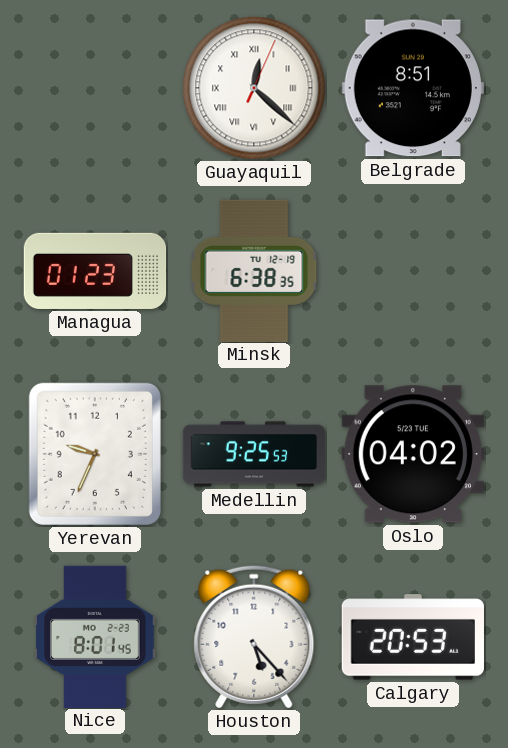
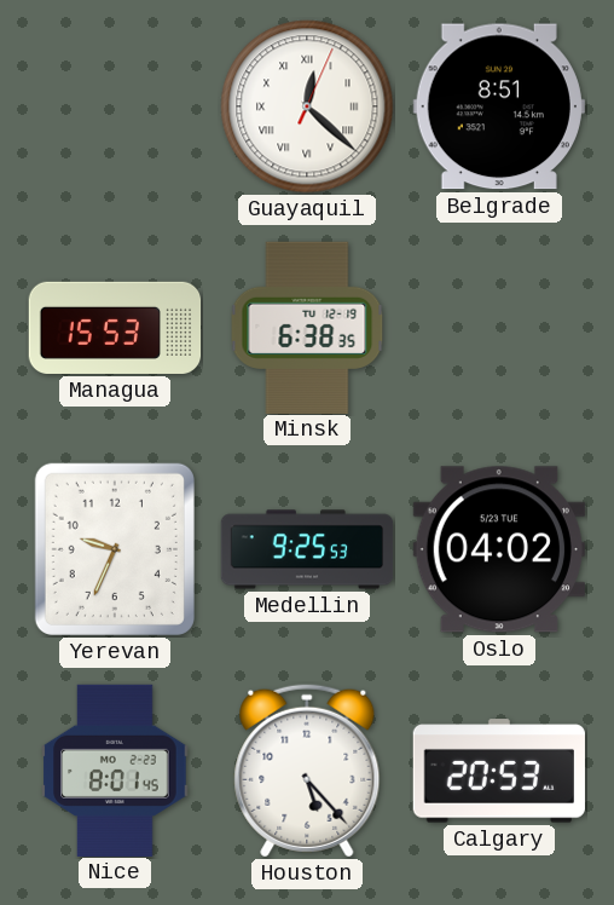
Managua: 01:23 -> 15:53 (115, 328)
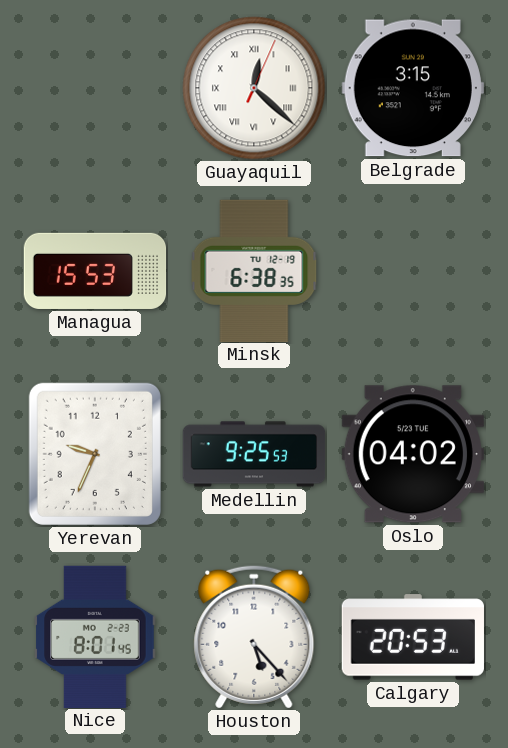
Belgrade: 8:51 -> 3:15 (413, 88)
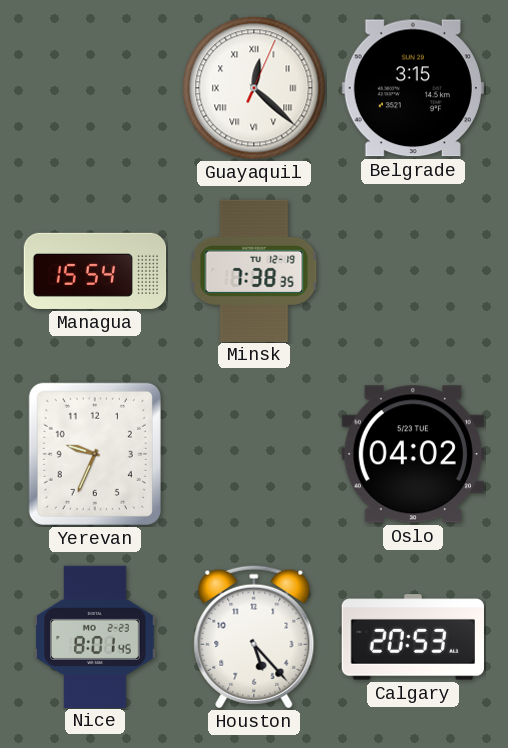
Managua: 15:53 -> 15:54 (95, 271)
Minsk: 6:38 -> 7:38 (254, 270)
Medellin: 9:25 -> none (254, 454)
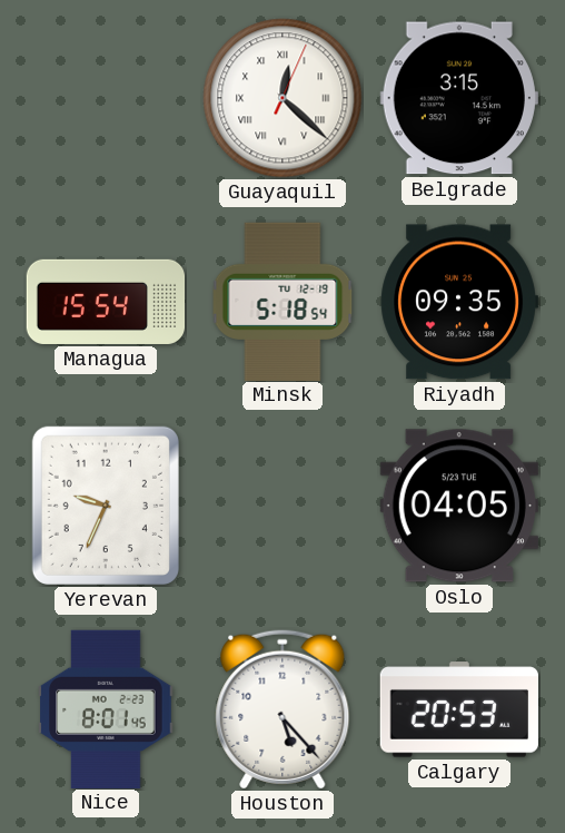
Minsk: 7:38 -> 5:18 (282, 301)
Riyadh: none -> 09:35 (459, 302)
Oslo: 04:02 -> 04:05 (459, 506)
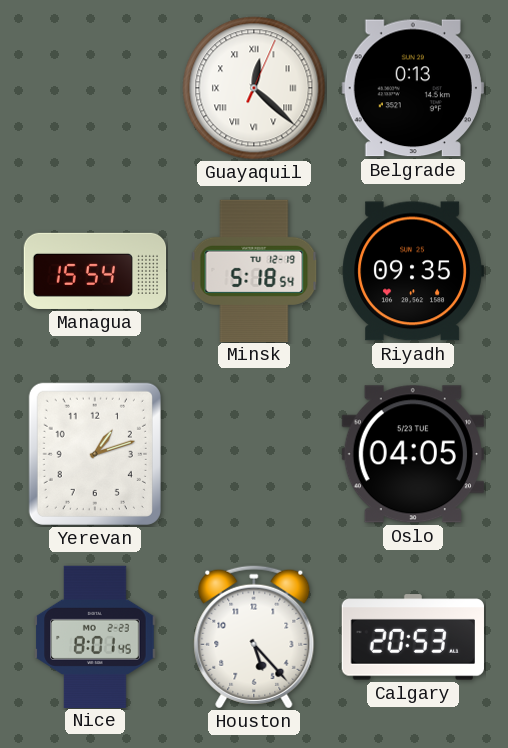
Belgrade: 3:15 -> 0:13 (413, 88)
Yerevan: 9:34 -> 1:12 (95, 454)
